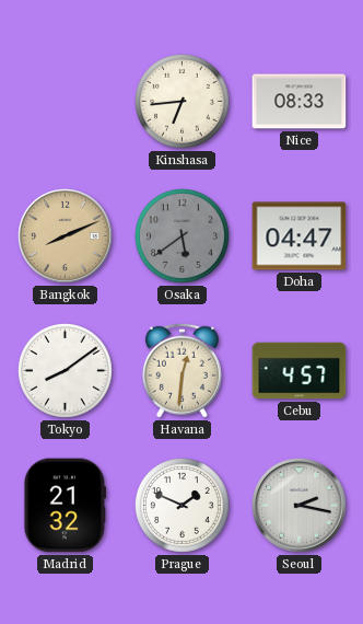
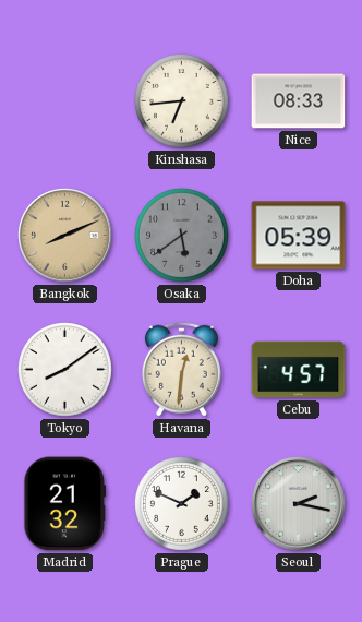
Doha: 04:47 -> 05:39 (299, 236)
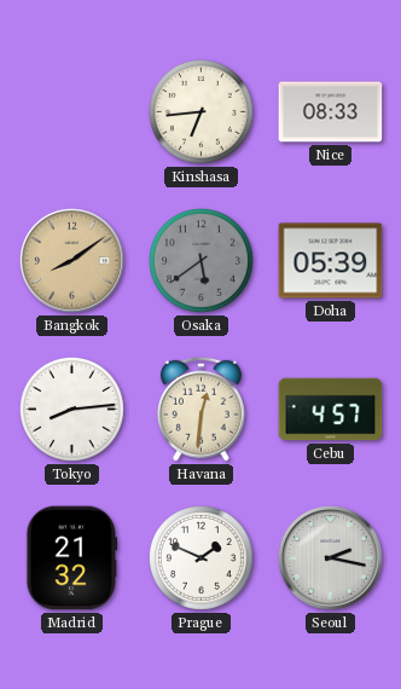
Bangkok: 8:11 -> 8:09 (72, 261)
Tokyo: 8:09 -> 8:14 (72, 410)
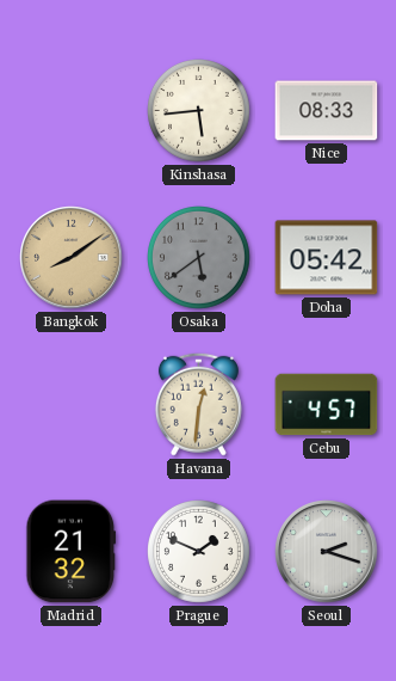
Kinshasa: 6:44 -> 5:44 (199, 111)
Doha: 05:39 -> 05:42 (327, 258)
Tokyo: 8:14 -> none (72, 410)
Seoul: 2:17 -> 2:18 (327, 552)
